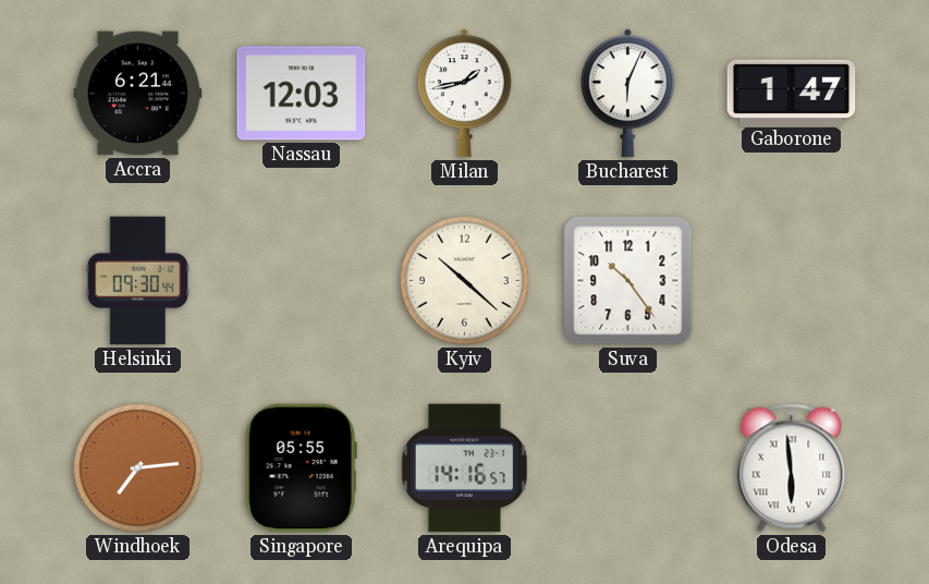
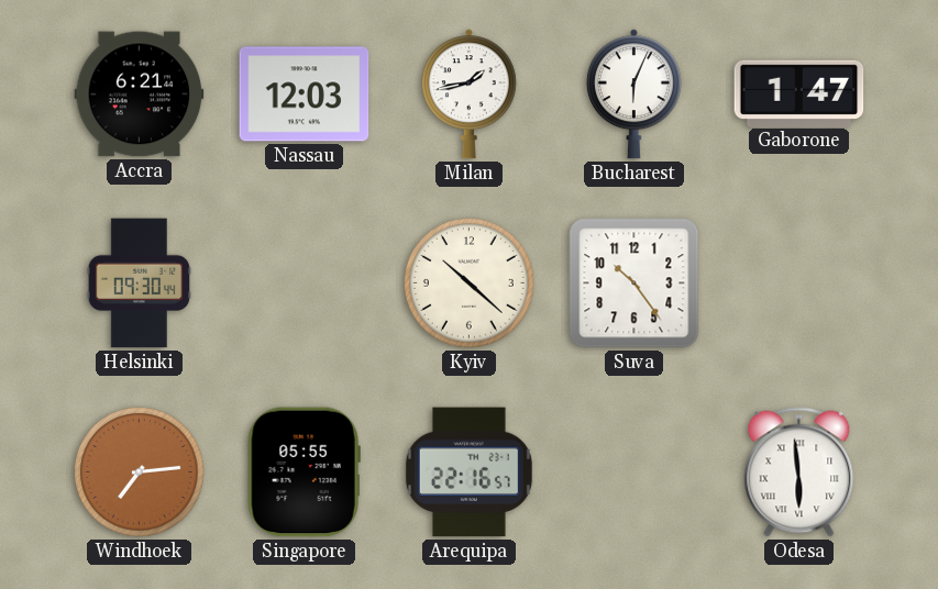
Arequipa: 14:16 -> 22:16 (468, 473)
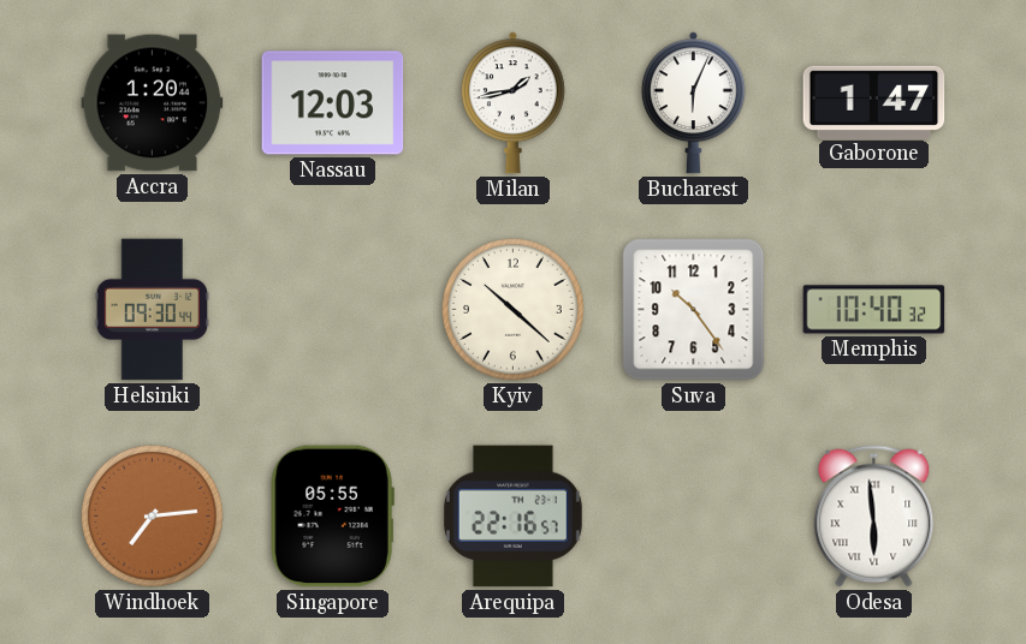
Accra: 6:21 -> 1:20 (153, 103)
Memphis: none -> 10:40 (874, 310)
